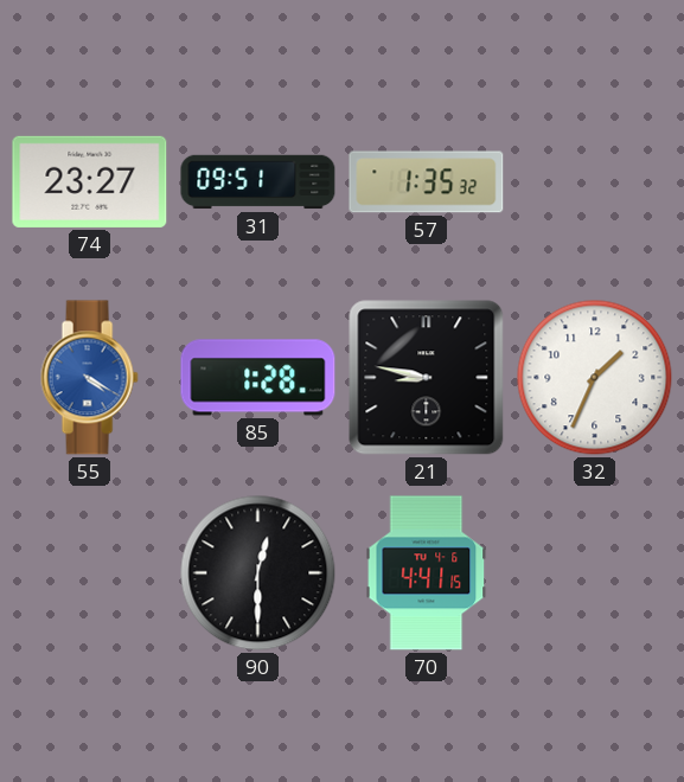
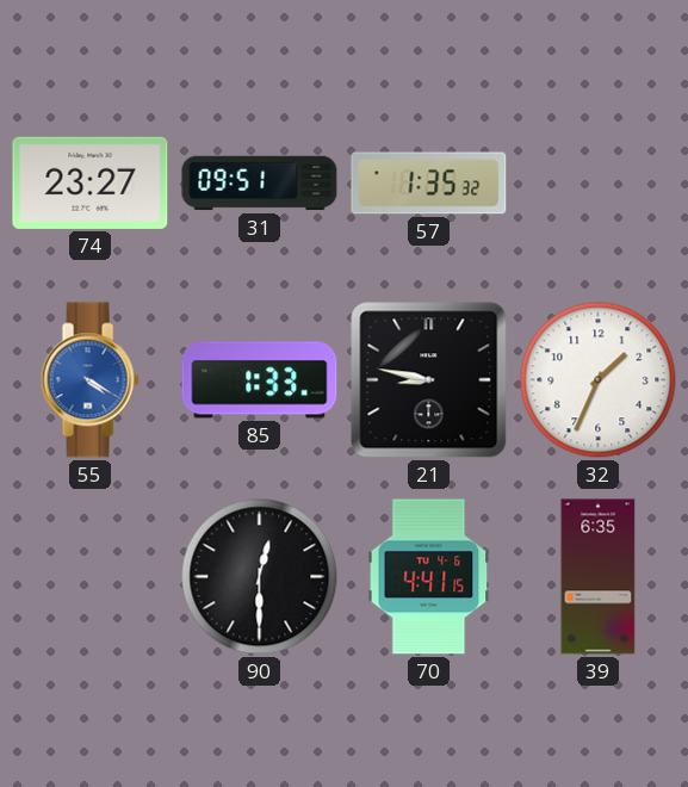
85: 1:28 -> 1:33 (260, 380)
39: none -> 6:35 (599, 577)
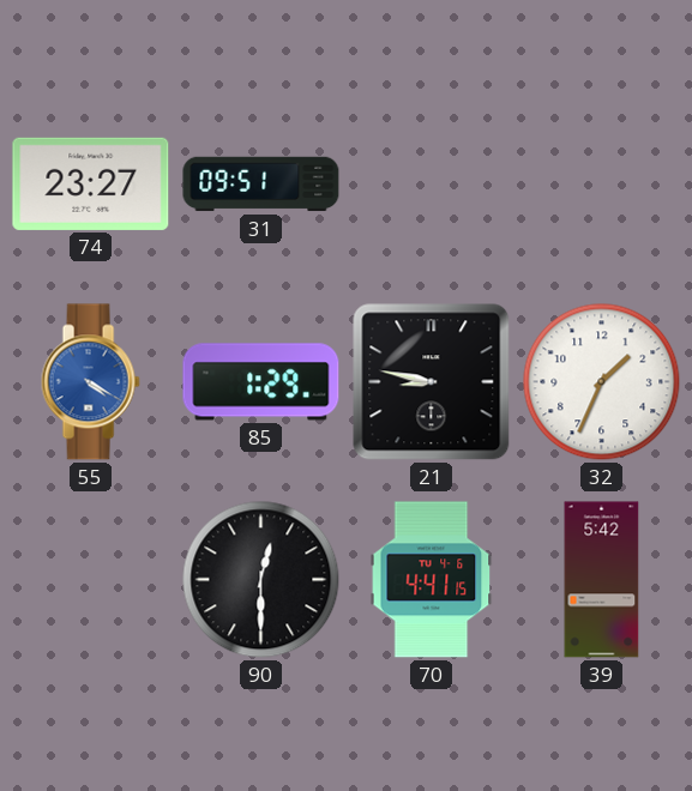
57: 1:35 -> none (429, 184)
85: 1:33 -> 1:29 (261, 382)
39: 6:35 -> 5:42 (602, 580)
